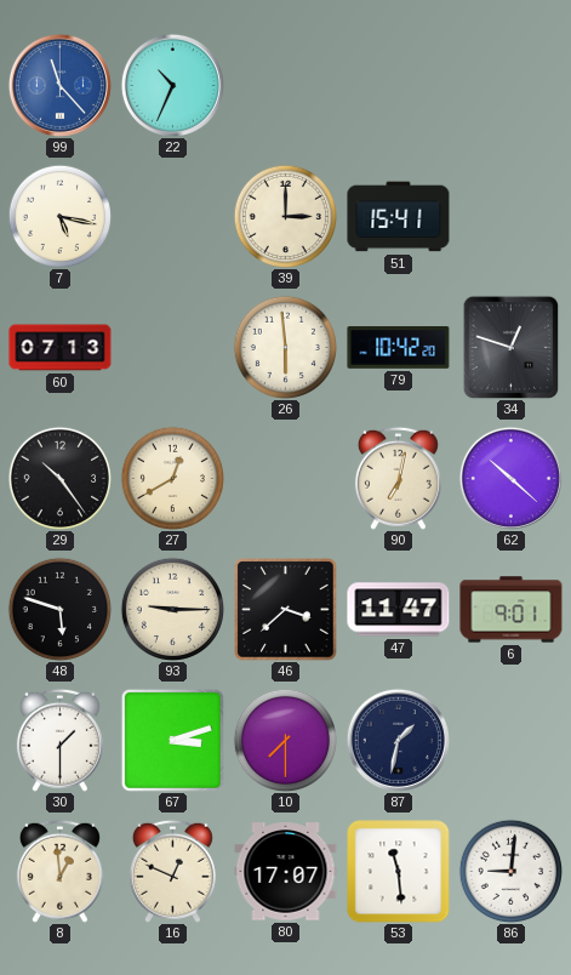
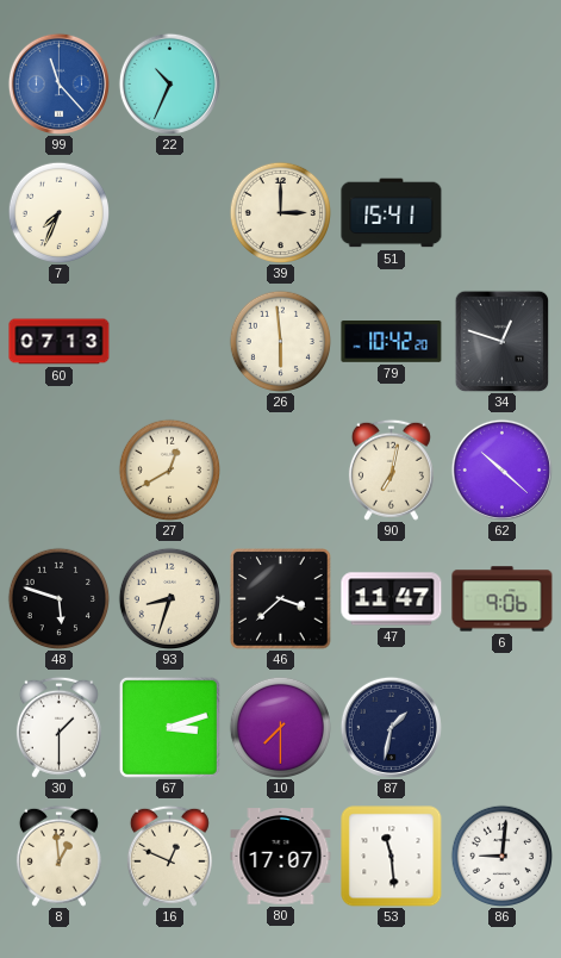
7: 5:17 -> 7:34 (58, 212)
29: 10:24 -> none (59, 478)
93: 9:15 -> 8:33 (169, 598)
6: 9:01 -> 9:06 (503, 599)
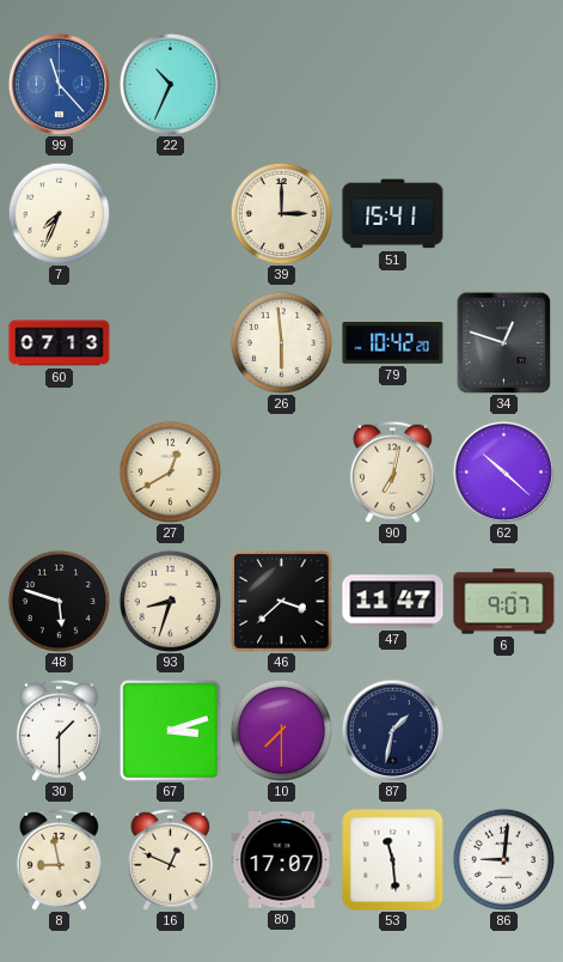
6: 9:06 -> 9:07 (504, 602)
8: 12:59 -> 8:58 (59, 859)
